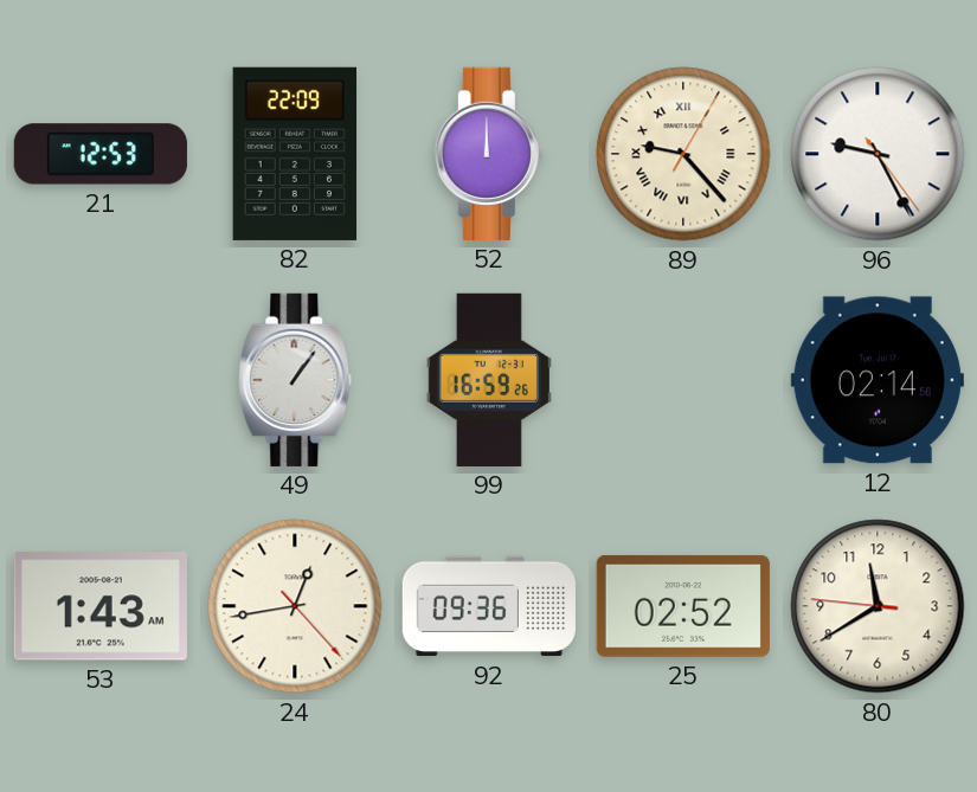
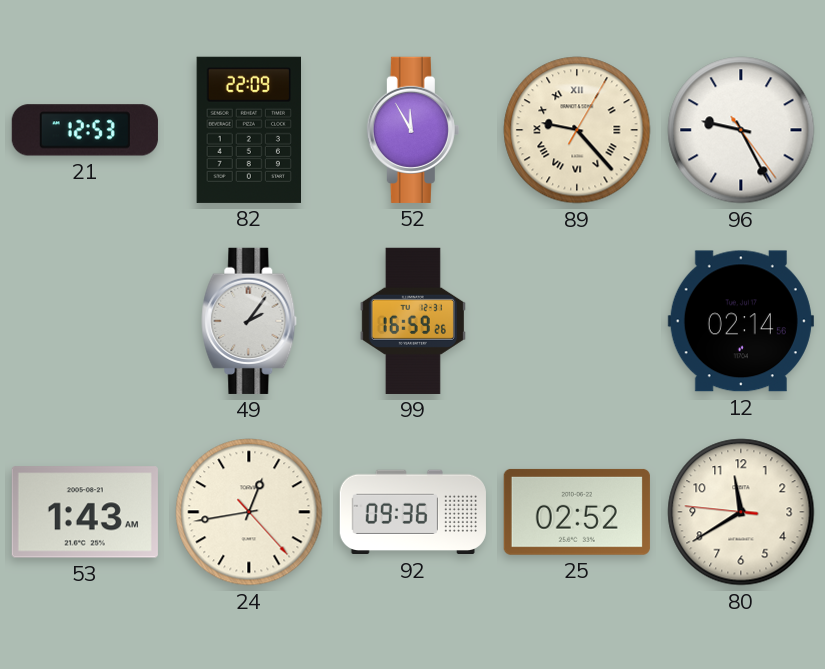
52: 12:00 -> 11:55 (413, 130)
49: 1:06 -> 2:06 (249, 321)
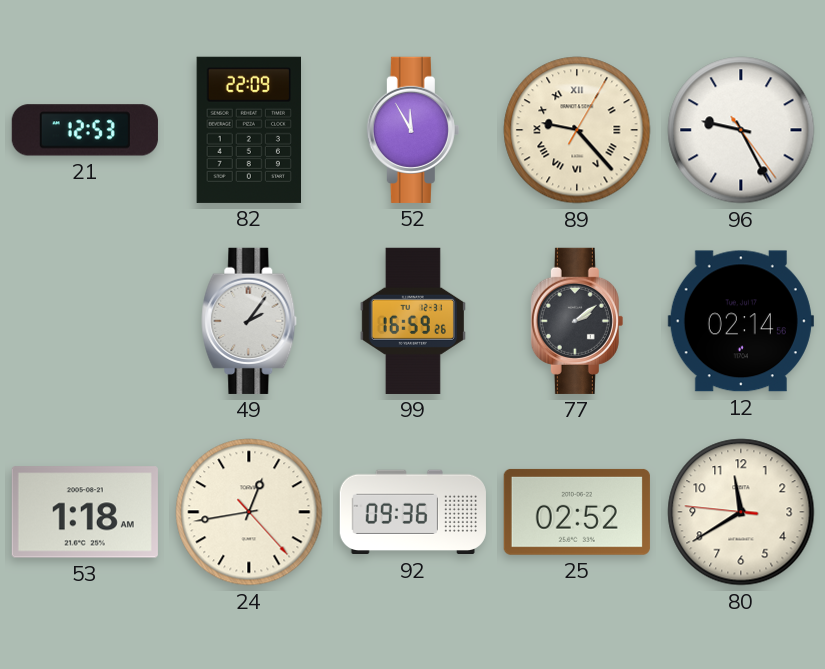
77: none -> 2:09 (577, 321)
53: 1:43 -> 1:18 (85, 512)
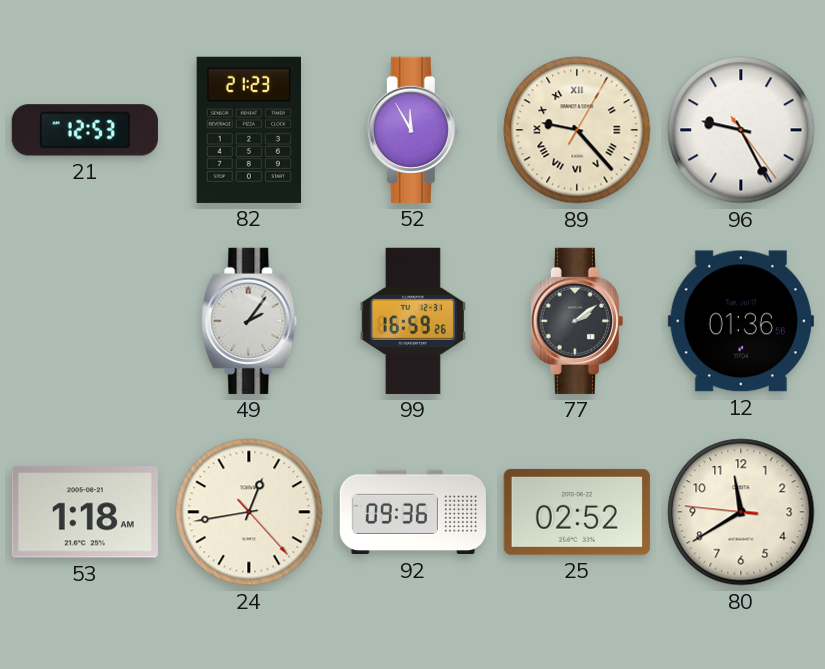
82: 22:09 -> 21:23 (248, 130)
12: 02:14 -> 01:36 (741, 321)
